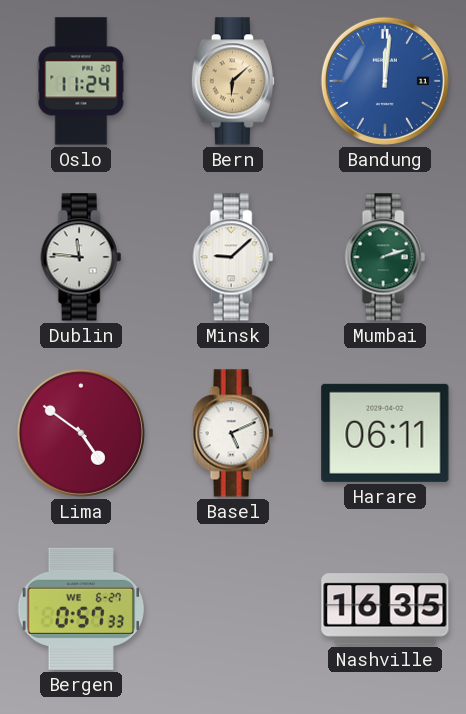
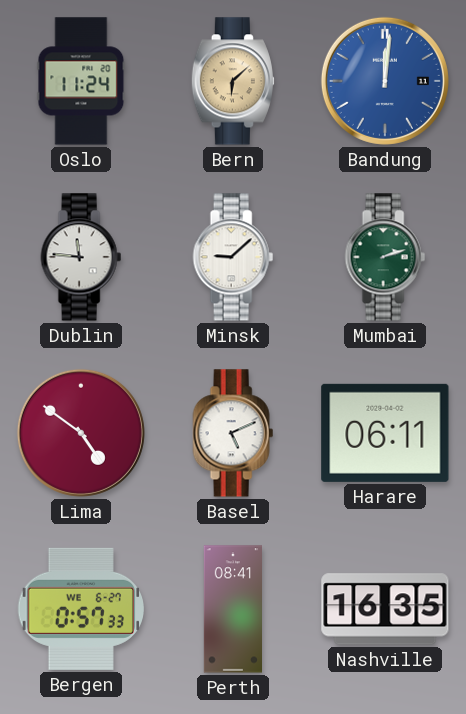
Perth: none -> 08:41 (232, 609)
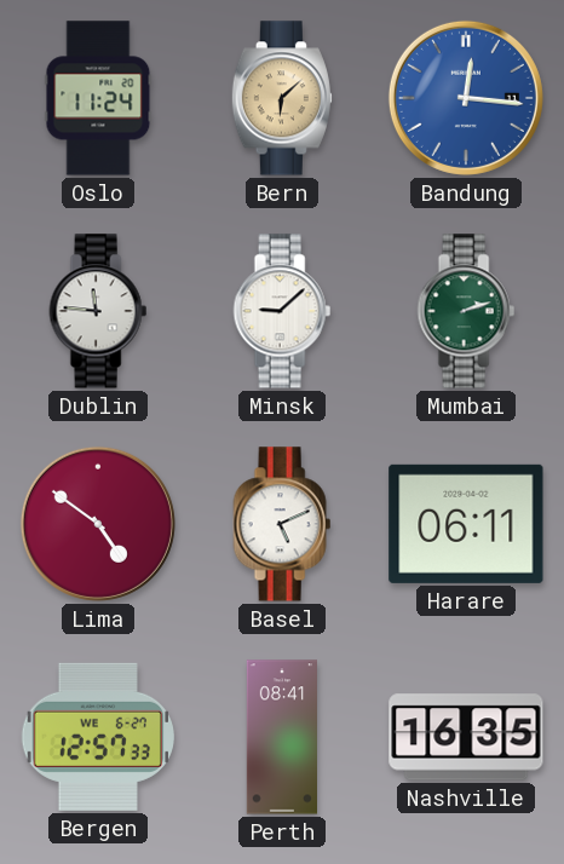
Bandung: 12:01 -> 12:16 (466, 98)
Bergen: 0:57 -> 12:57 (97, 737)
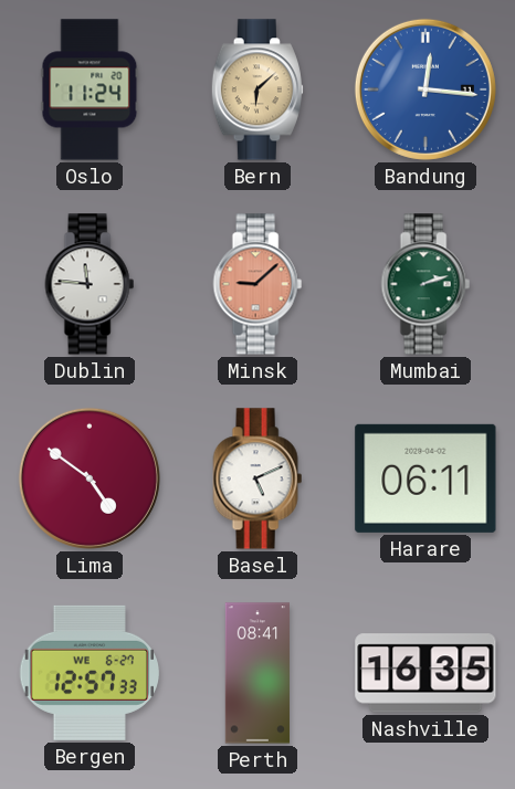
Minsk dial: white -> salmon (257, 284)
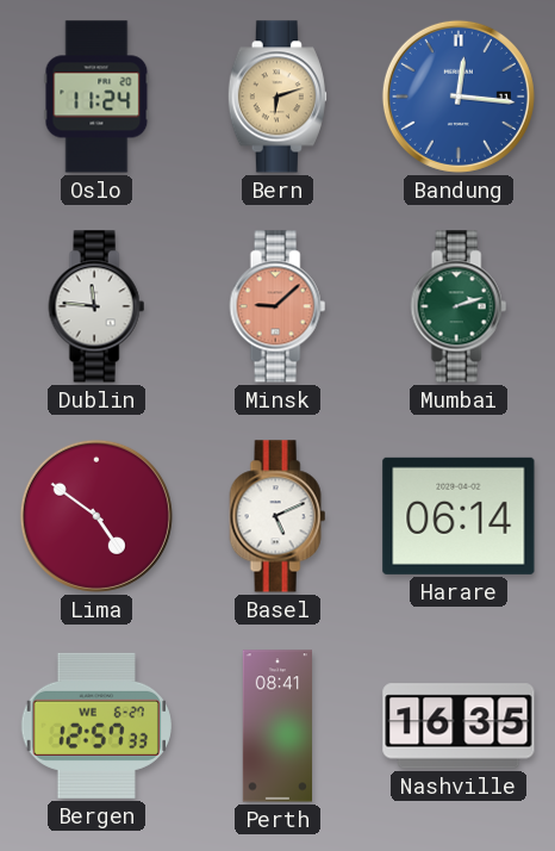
Bern: 6:08 -> 6:12 (277, 97)
Harare: 06:11 -> 06:14 (459, 516)
